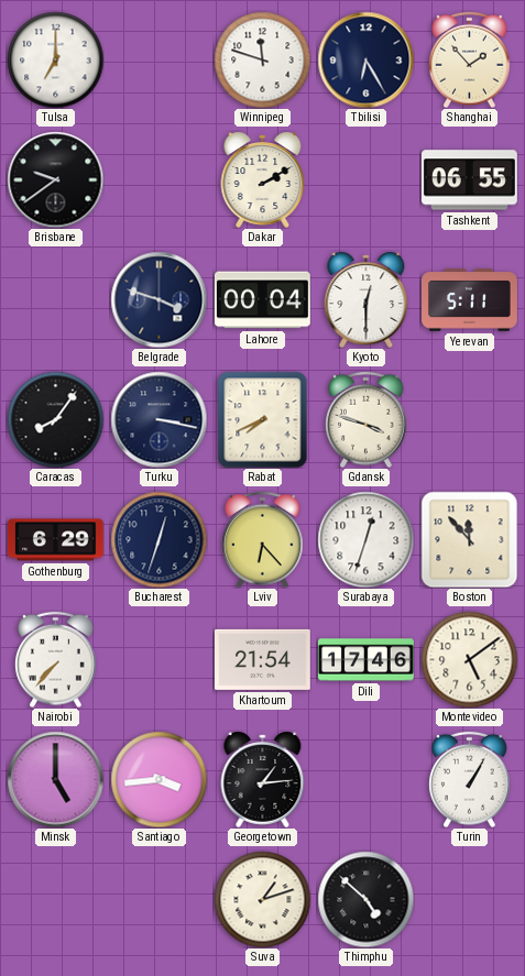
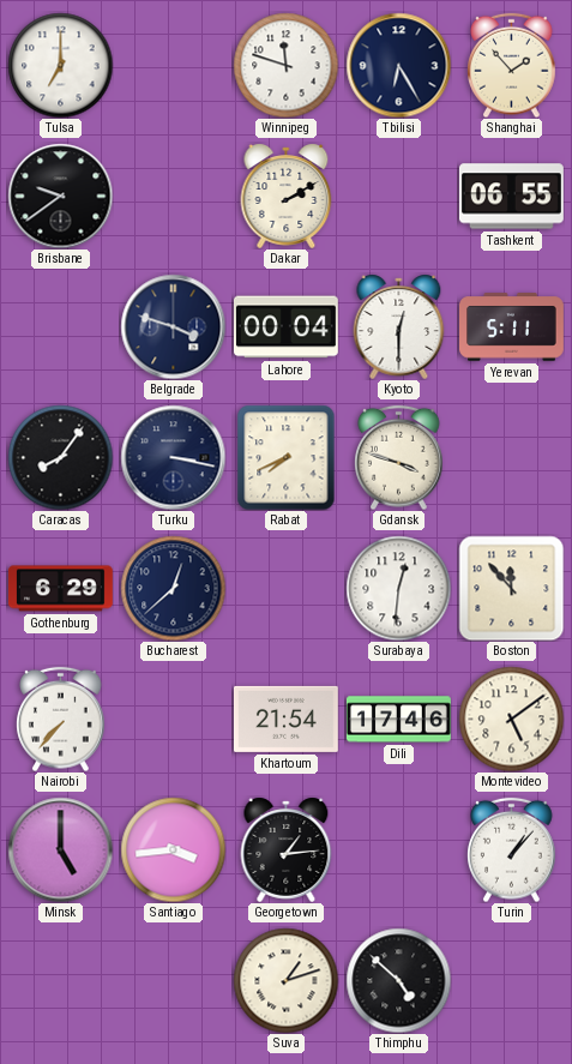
Bucharest: 12:33 -> 12:38 (173, 588)
Lviv: 6:23 -> none (263, 539)
Surabaya: 12:33 -> 12:31 (398, 588)
Turin: 1:05 -> 1:07 (512, 849)
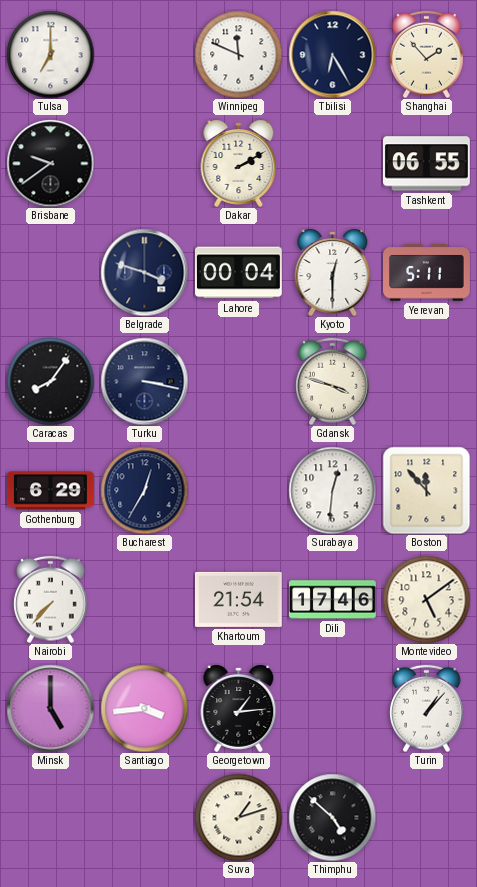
Winnipeg: 11:48 -> 11:49 (238, 54)
Rabat: 7:41 -> none (287, 457)
Bucharest: 12:38 -> 12:35 (144, 490)
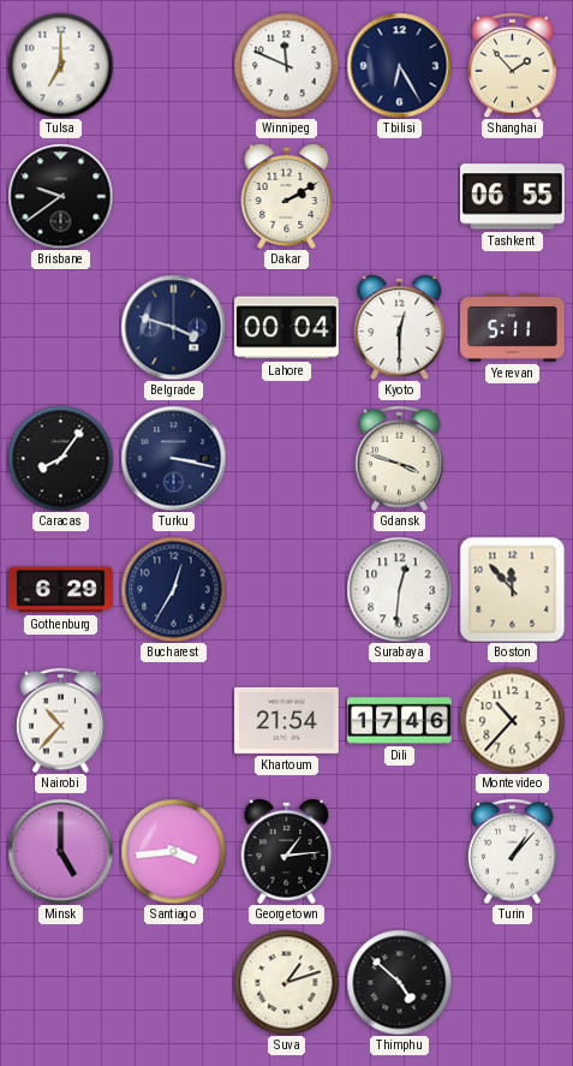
Nairobi: 7:37 -> 10:37 (61, 720)
Montevideo: 5:09 -> 10:37 (512, 720)
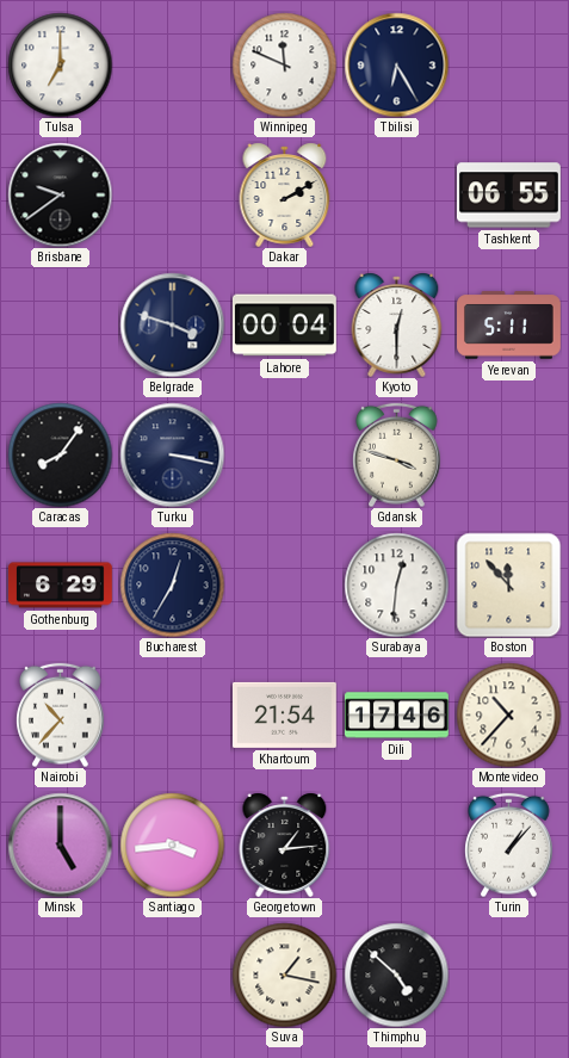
Shanghai: 1:53 -> none (513, 65)
Suva: 1:12 -> 1:17 (284, 975)
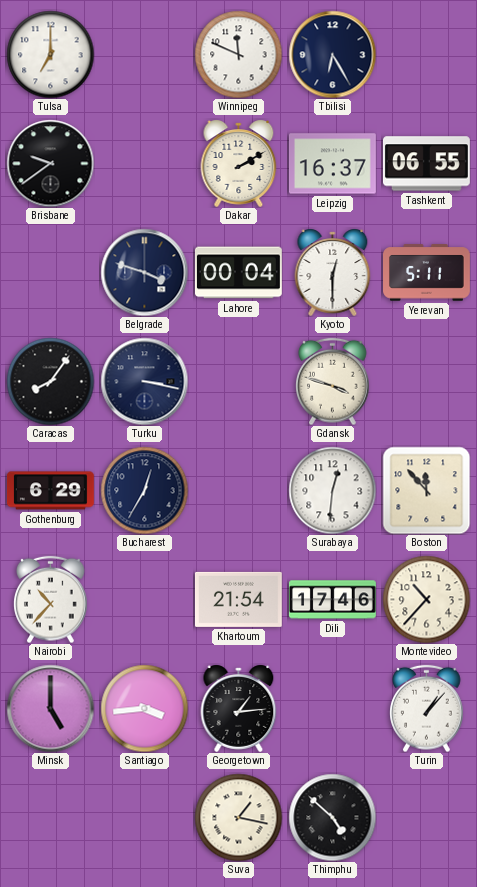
Leipzig: none -> 16:37 (332, 164)
